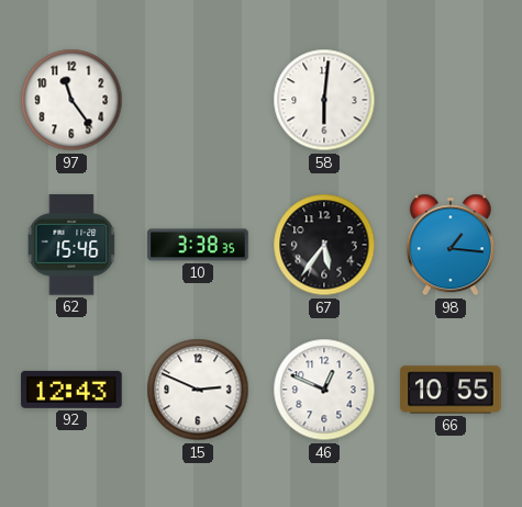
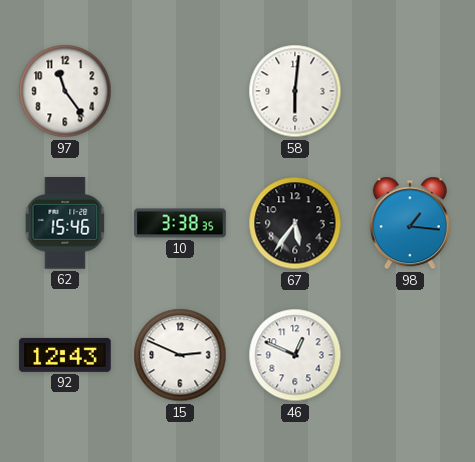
66: 10:55 -> none (451, 390)
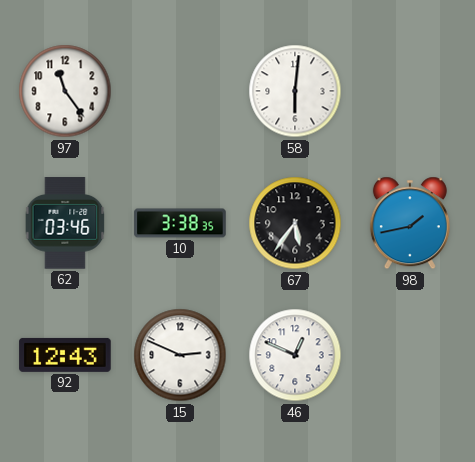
62: 15:46 -> 03:46 (65, 223)
98: 1:16 -> 1:43 (410, 223)
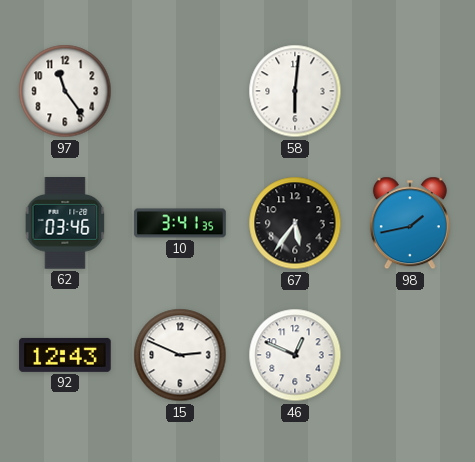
10: 3:38 -> 3:41 (180, 223)
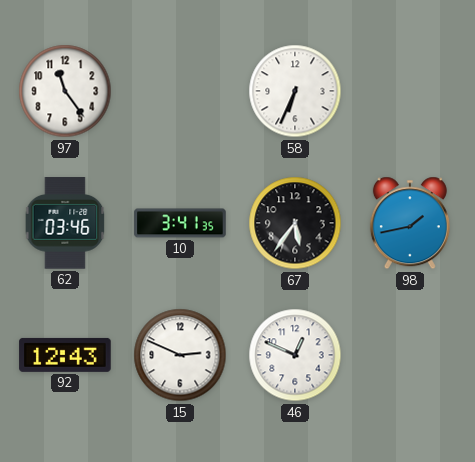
58: 6:01 -> 6:34 (295, 91)
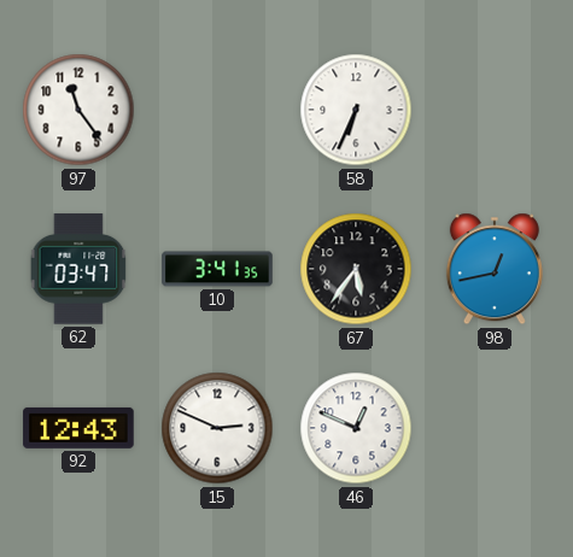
62: 03:46 -> 03:47 (78, 269)
98: 1:43 -> 12:43 (495, 269)
